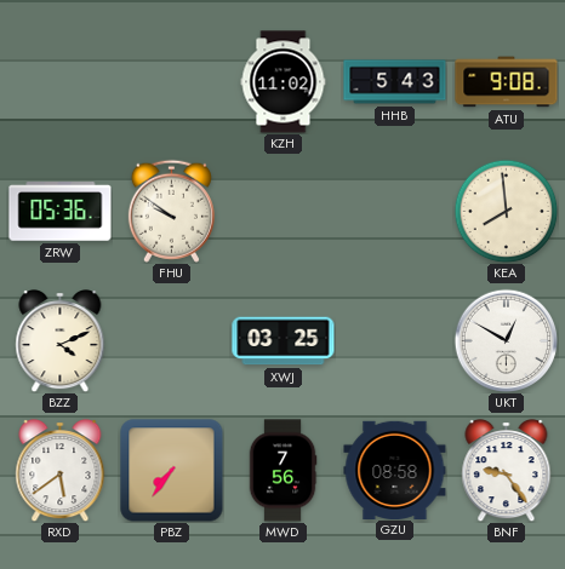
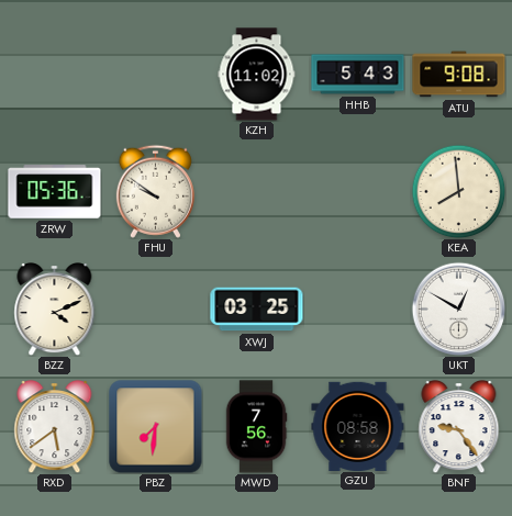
PBZ: 7:36 -> 7:31 (156, 427)
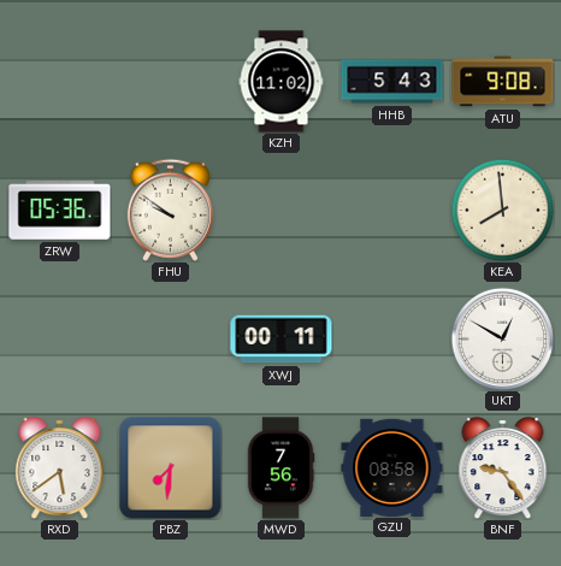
BZZ: 4:11 -> none (55, 310)
XWJ: 03:25 -> 00:11 (282, 340)
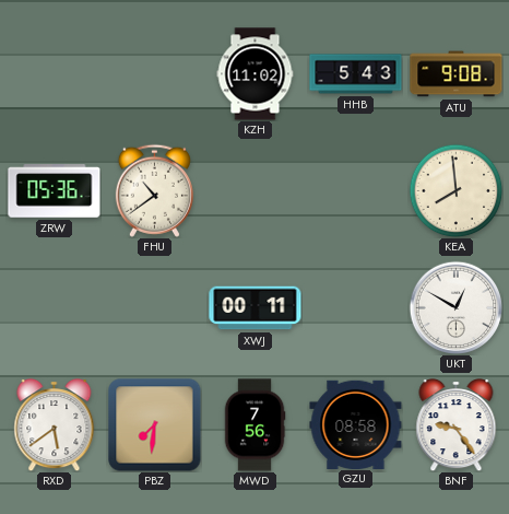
FHU: 9:51 -> 10:39 (154, 190)
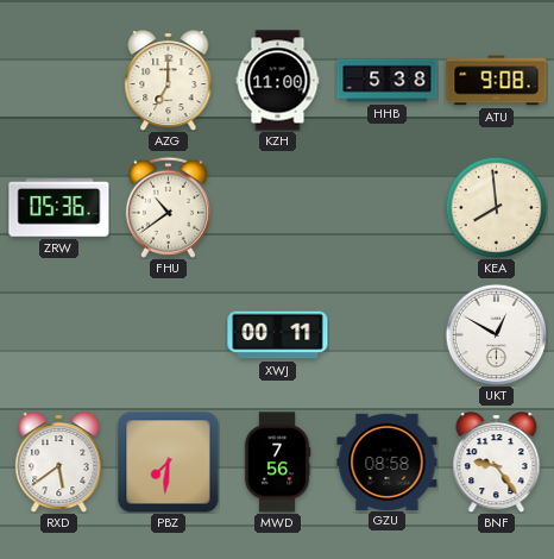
AZG: none -> 7:00 (169, 81)
KZH: 11:02 -> 11:00 (278, 81)
HHB: 5:43 -> 5:38 (388, 81)
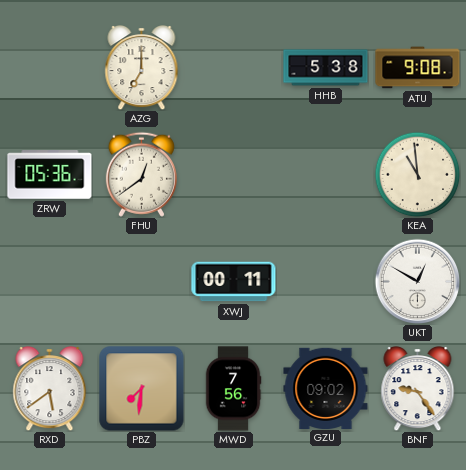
KZH: 11:00 -> none (278, 81)
FHU: 10:39 -> 12:39 (141, 174)
KEA: 7:59 -> 10:59 (417, 174)
GZU: 08:58 -> 09:02 (326, 388)
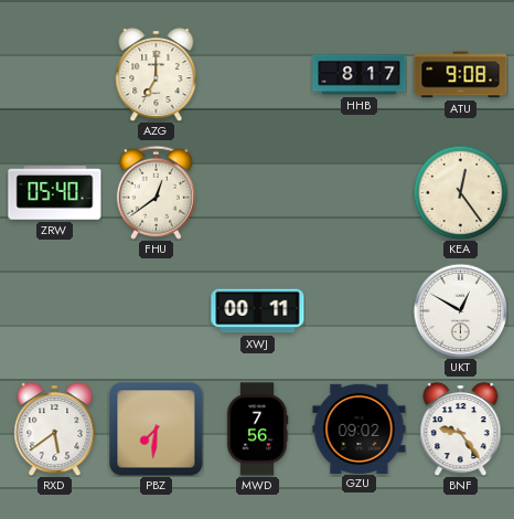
HHB: 5:38 -> 8:17 (360, 75)
ZRW: 05:36 -> 05:40 (55, 193)
KEA: 10:59 -> 12:24 (460, 192)
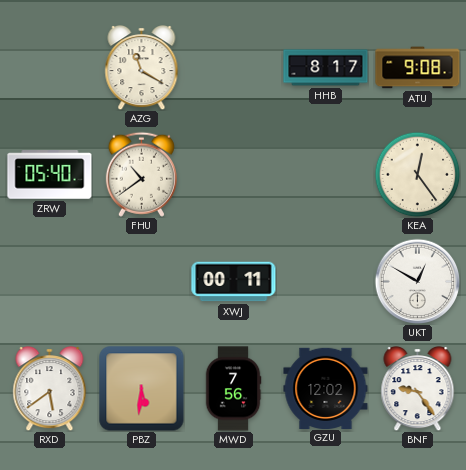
AZG: 7:00 -> 11:20 (142, 68)
FHU: 12:39 -> 10:39 (141, 174)
PBZ: 7:31 -> 5:31 (142, 389)
GZU: 09:02 -> 12:02 (326, 388)
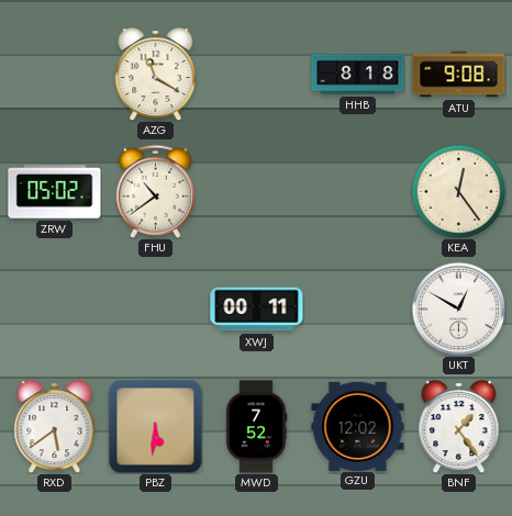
HHB: 8:17 -> 8:18 (358, 75)
ZRW: 05:40 -> 05:02 (55, 192)
MWD: 7:56 -> 7:52 (256, 427)
BNF: 9:24 -> 1:24 (459, 427)
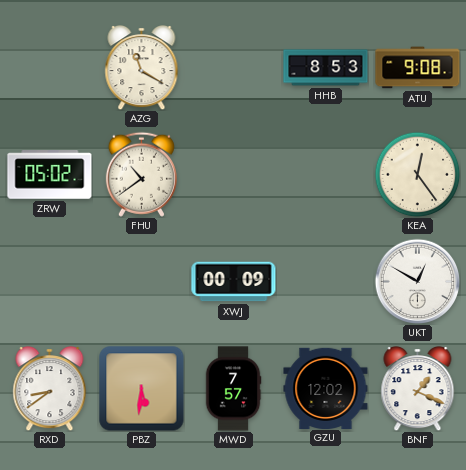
HHB: 8:18 -> 8:53 (326, 68)
XWJ: 00:11 -> 00:09 (234, 282)
RXD: 5:39 -> 8:39 (50, 389)
MWD: 7:52 -> 7:57 (233, 389)
BNF: 1:24 -> 1:19 (418, 389)
